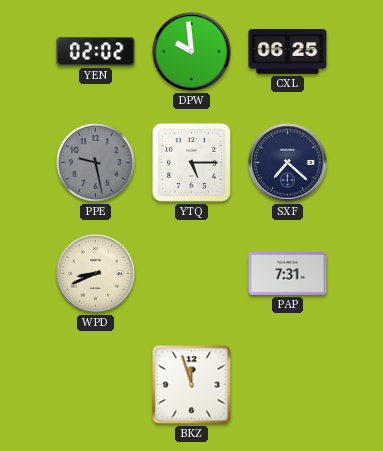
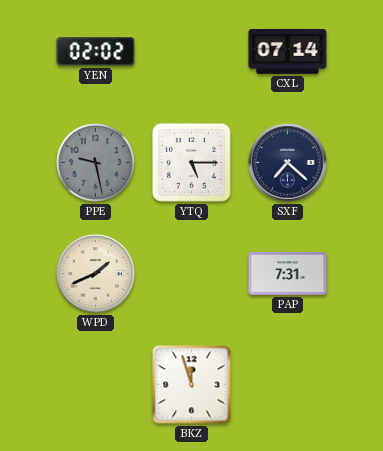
DPW: 9:59 -> none (192, 52)
CXL: 06:25 -> 07:14 (288, 52)
WPD: 8:41 -> 1:41 (96, 274)
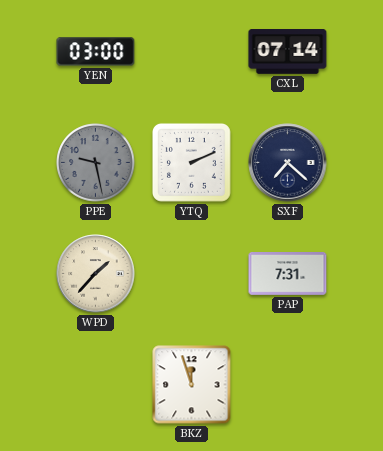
YEN: 02:02 -> 03:00 (96, 52)
YTQ: 5:15 -> 2:11 (191, 162)
WPD: 1:41 -> 1:37 (96, 274)
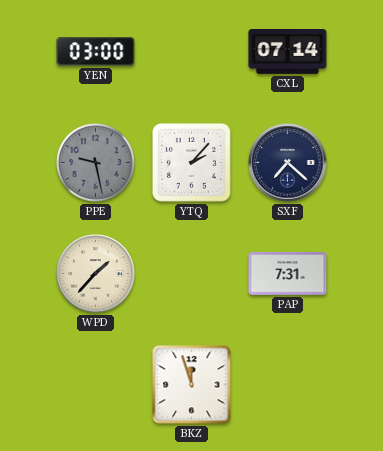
YTQ: 2:11 -> 2:07 (191, 162)
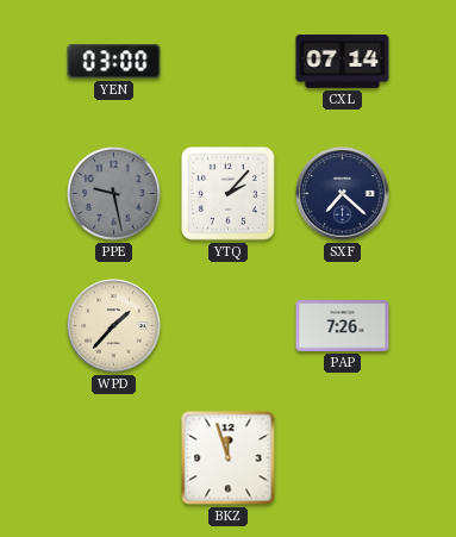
PAP: 7:31 -> 7:26 (343, 326)
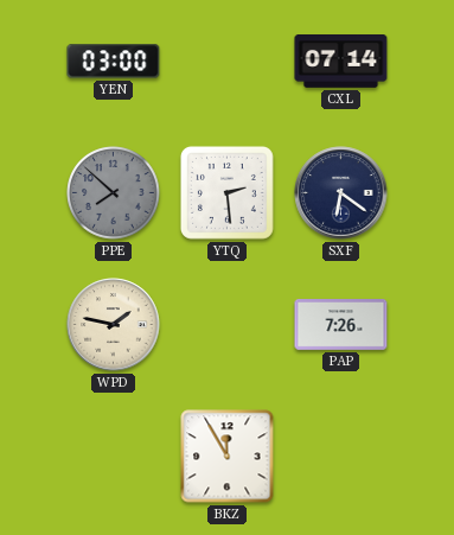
PPE: 9:28 -> 7:52 (114, 193)
YTQ: 2:07 -> 2:29 (226, 192)
SXF: 7:22 -> 6:21 (341, 193)
WPD: 1:37 -> 1:47 (114, 325)
BKZ: 11:57 -> 11:55 (228, 457)
